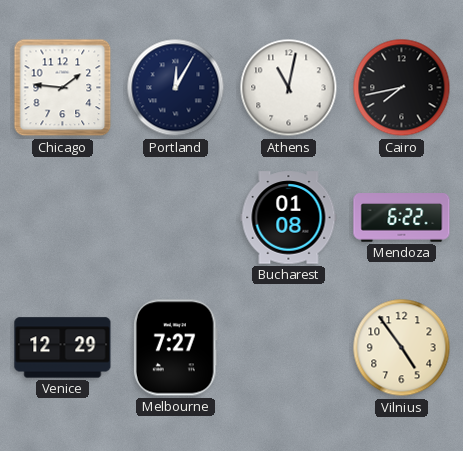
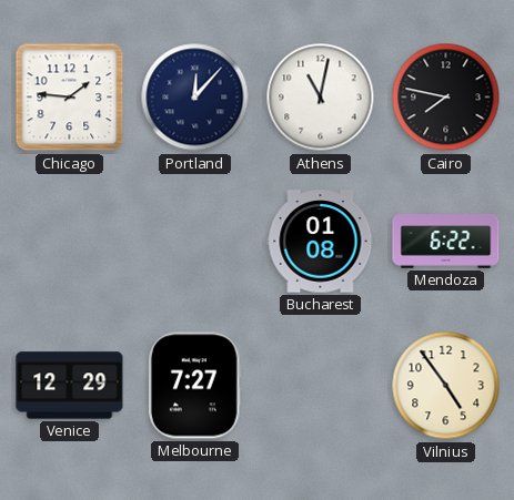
Portland: 12:05 -> 12:07 (195, 98)
Cairo: 7:43 -> 7:47 (446, 98)
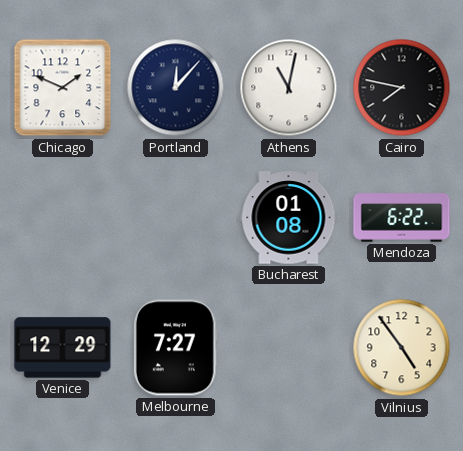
Chicago: 1:46 -> 1:49 (63, 88)
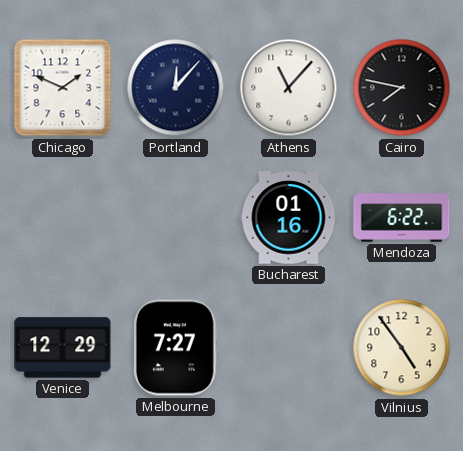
Athens: 11:02 -> 11:07 (289, 88)
Bucharest: 01:08 -> 01:16 (289, 218)
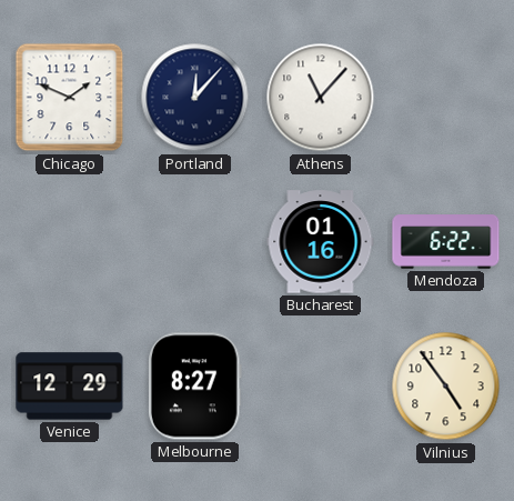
Cairo: 7:47 -> none (402, 88)
Melbourne: 7:27 -> 8:27 (194, 387)
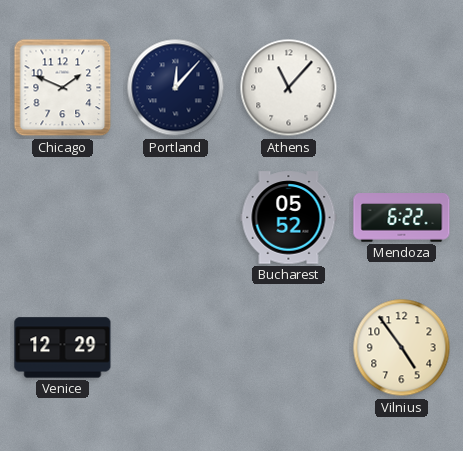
Bucharest: 01:16 -> 05:52 (289, 218)
Melbourne: 8:27 -> none (194, 387)
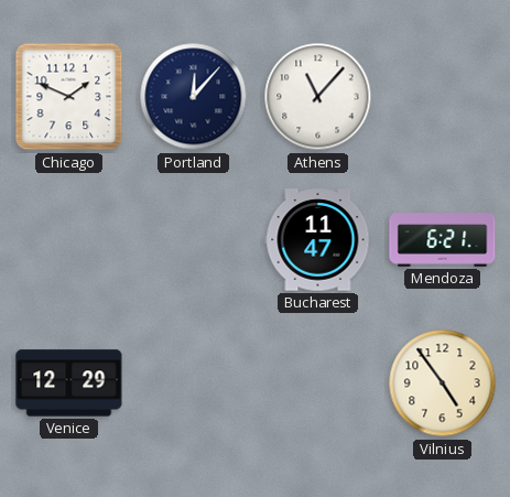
Bucharest: 05:52 -> 11:47 (318, 240)
Mendoza: 6:22 -> 6:21 (443, 240)
